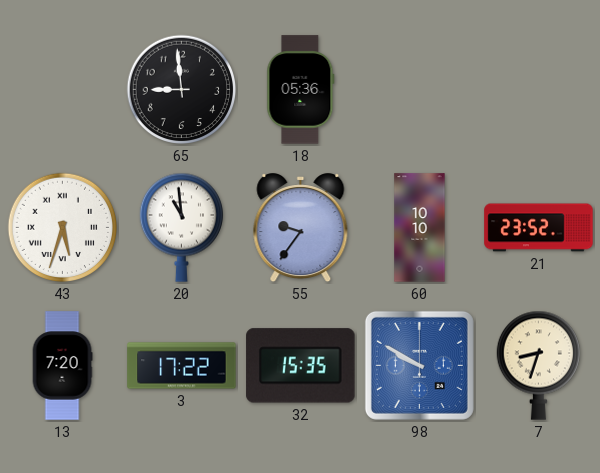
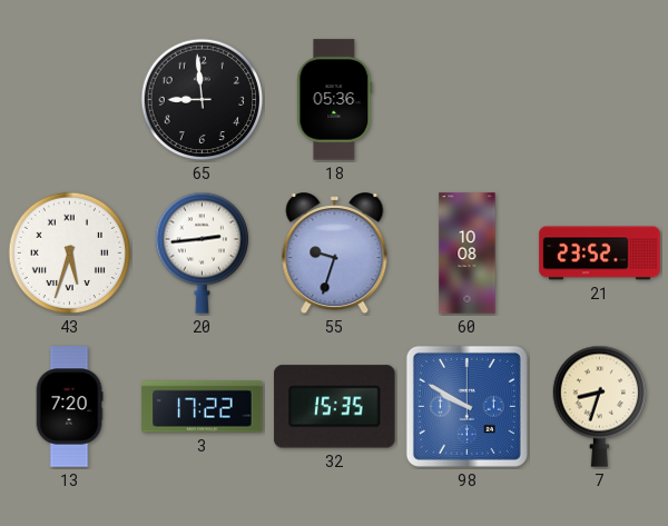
20: 10:59 -> 2:44 (202, 252)
55: 9:36 -> 9:33 (335, 254)
60: 10:10 -> 10:08 (468, 254)
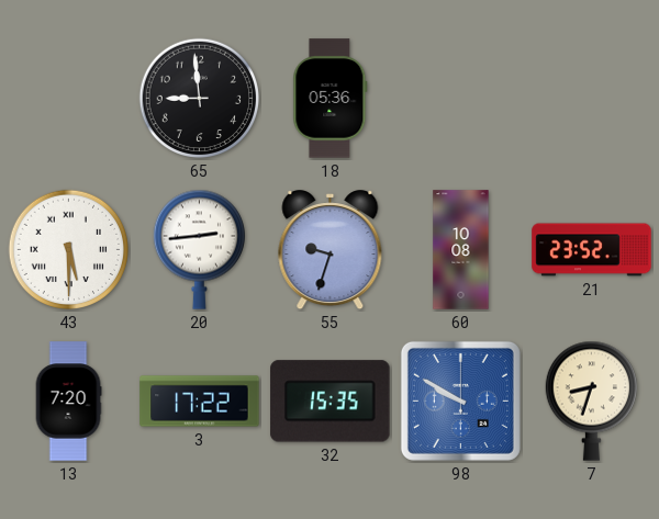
43: 5:33 -> 5:30 (69, 250)
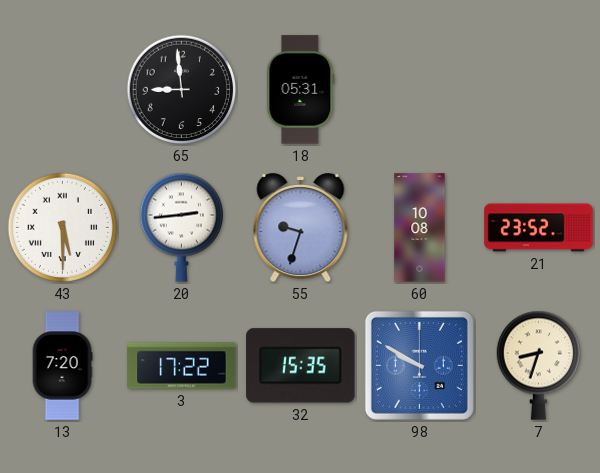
18: 05:36 -> 05:31 (301, 90)
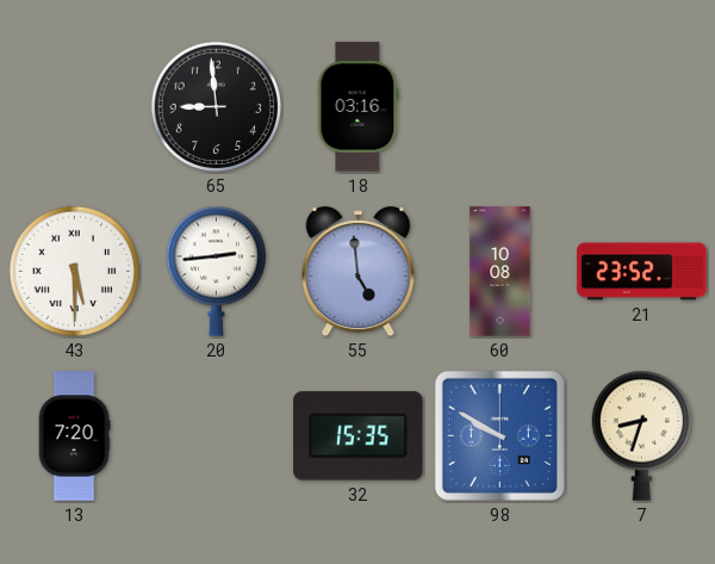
18: 05:31 -> 03:16 (359, 107)
55: 9:33 -> 4:59 (359, 272)
3: 17:22 -> none (182, 366)
